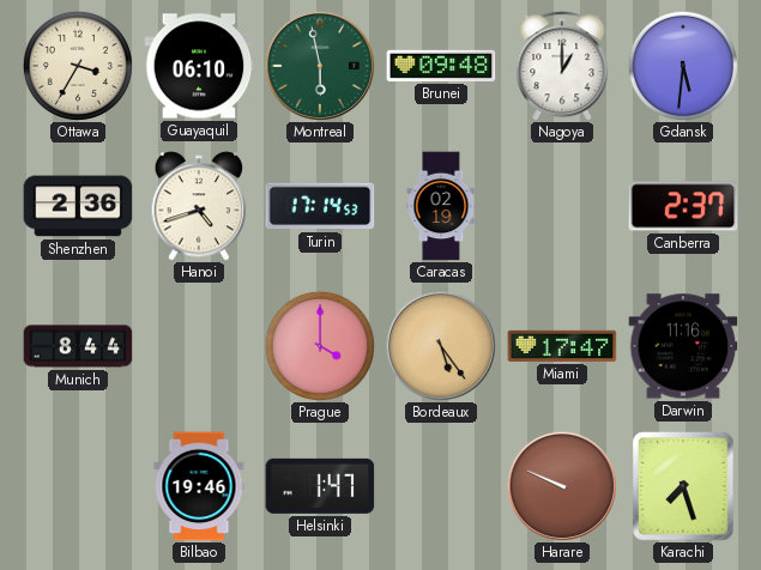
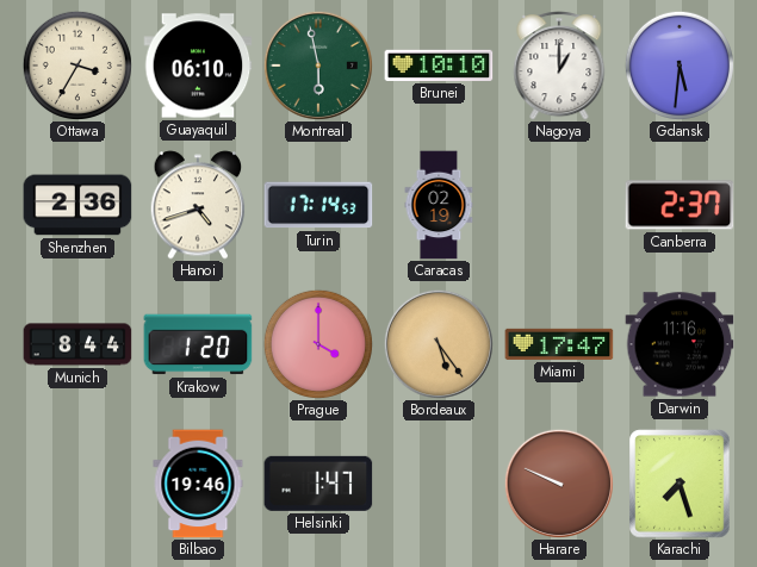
Brunei: 09:48 -> 10:10 (439, 66)
Krakow: none -> 1:20 (198, 344)
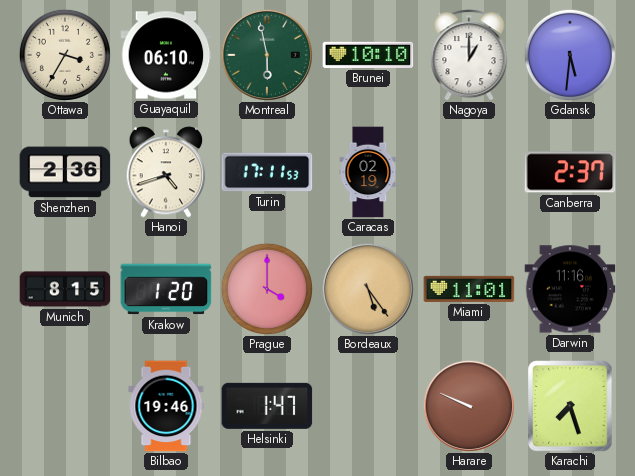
Turin: 17:14 -> 17:11 (267, 172)
Munich: 8:44 -> 8:15 (65, 289)
Miami: 17:47 -> 11:01 (469, 289)
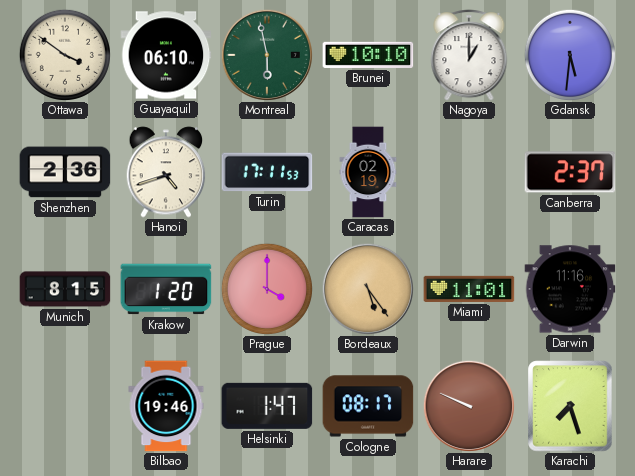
Ottawa: 3:35 -> 3:51 (65, 55)
Cologne: none -> 08:17 (368, 406)
